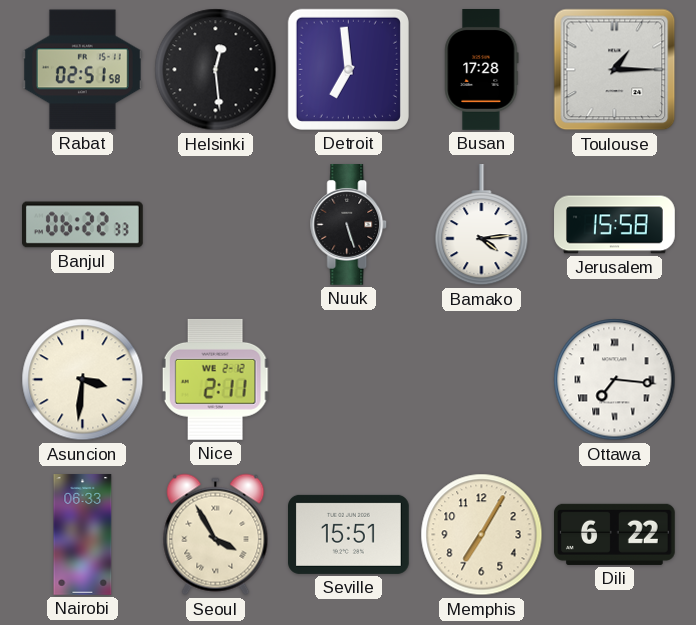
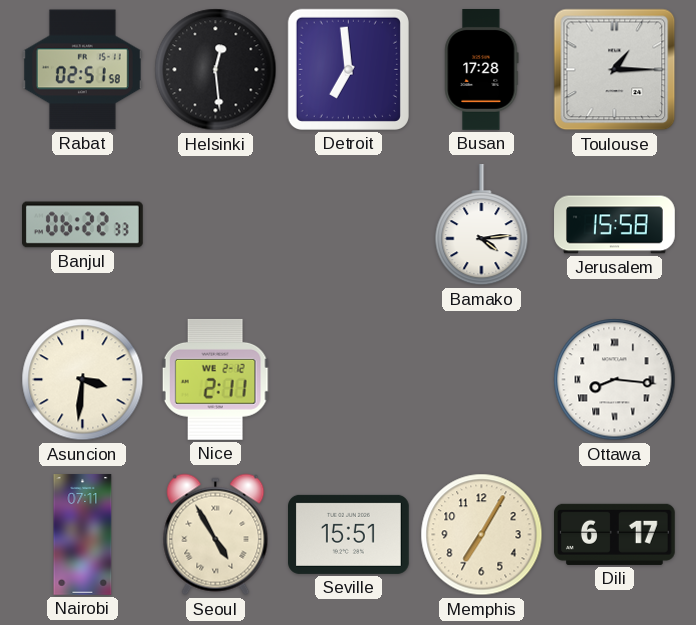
Nuuk: 5:27 -> none (349, 225)
Ottawa: 7:16 -> 8:16 (615, 380)
Nairobi: 06:33 -> 07:11 (83, 535)
Seoul: 3:55 -> 4:55 (216, 535)
Dili: 6:22 -> 6:17 (615, 534)
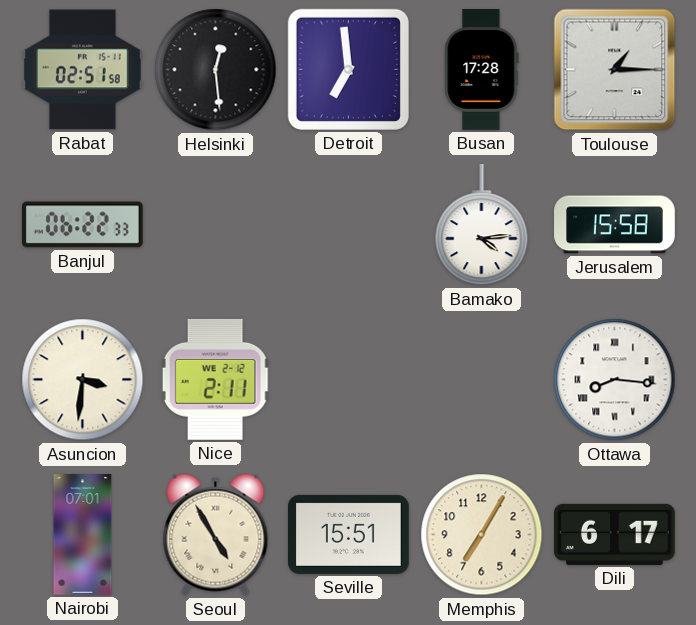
Nairobi: 07:11 -> 07:01 (83, 535)
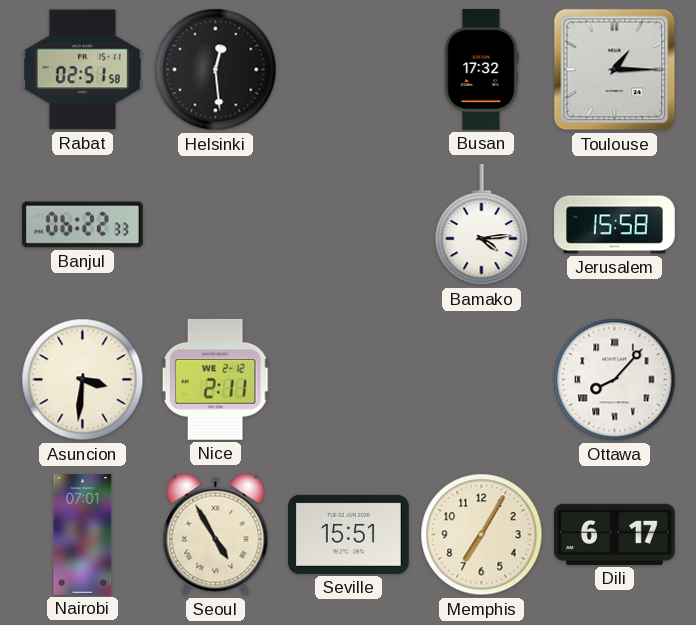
Detroit: 6:59 -> none (348, 69)
Busan: 17:28 -> 17:32 (482, 70)
Ottawa: 8:16 -> 8:07 (615, 380)
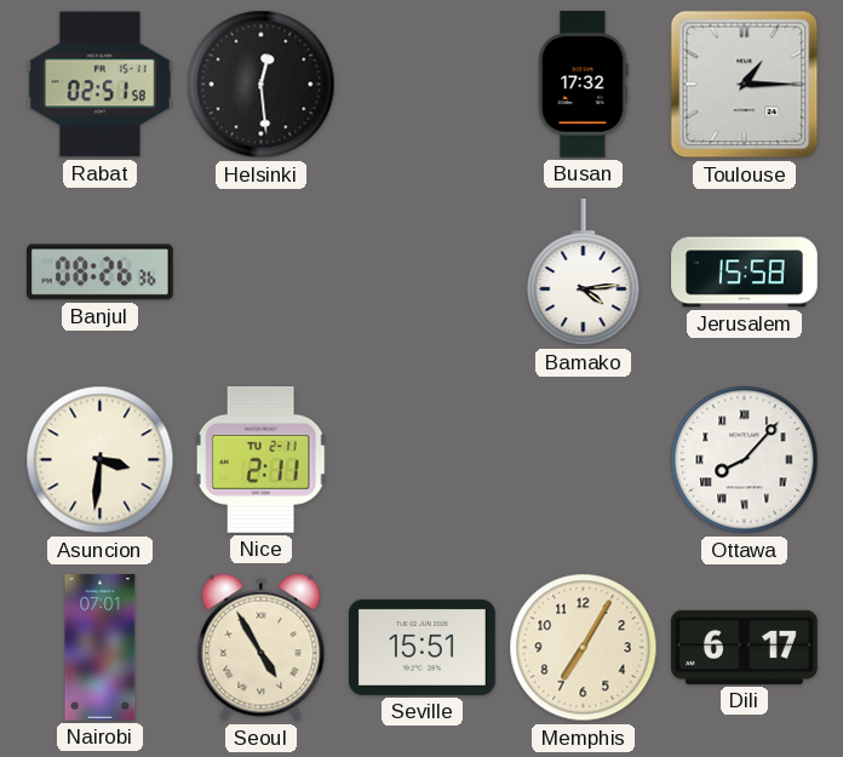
Banjul: 06:22 -> 08:26 (101, 273)
Nice date: WE 2-12 -> TU 2-11 (260, 459)
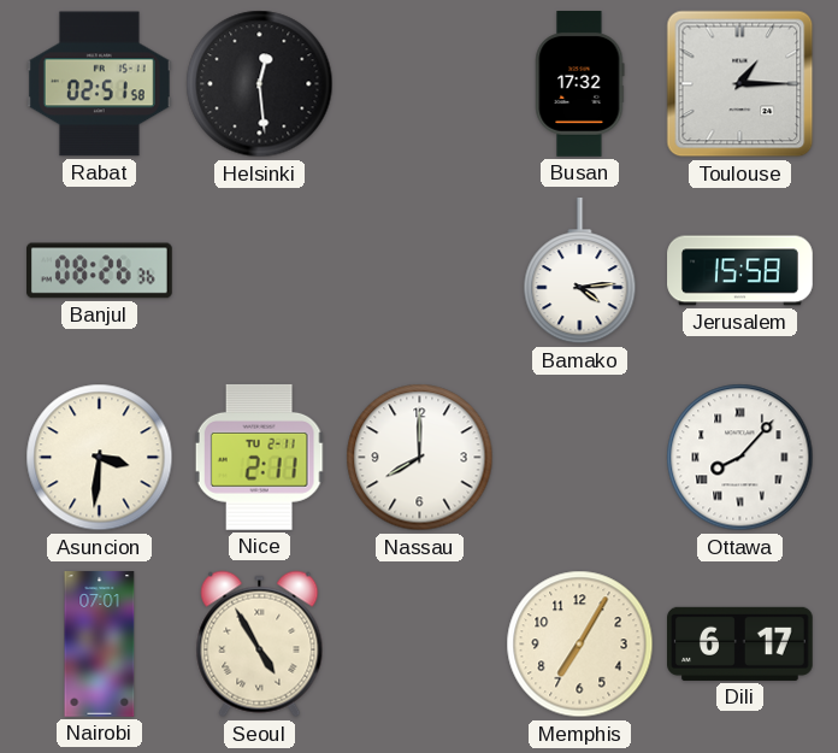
Nassau: none -> 8:00 (420, 458)
Seville: 15:51 -> none (423, 647)
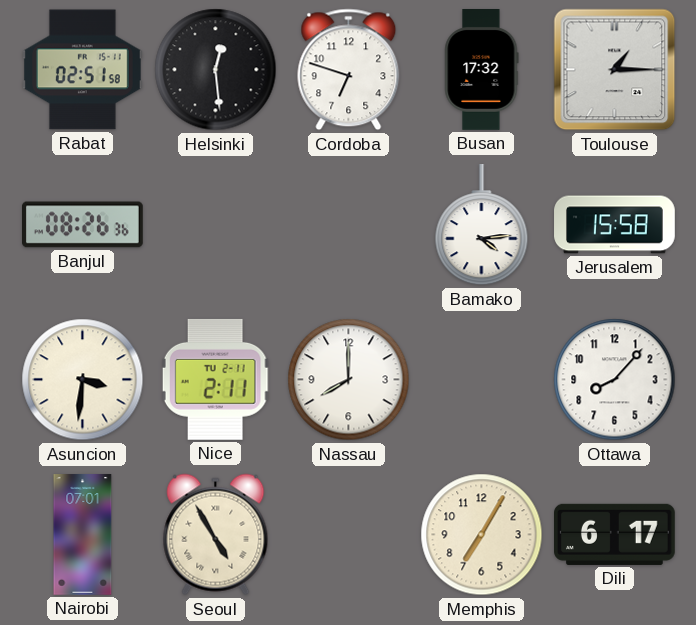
Cordoba: none -> 6:48 (349, 70)
Ottawa numerals: Roman -> Arabic (615, 380)
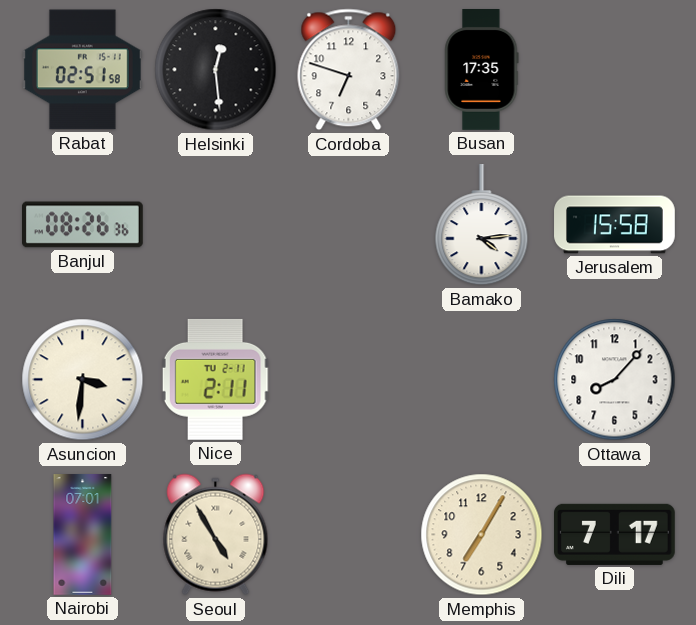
Busan: 17:32 -> 17:35 (482, 70)
Toulouse: 1:15 -> none (615, 70)
Nassau: 8:00 -> none (349, 380)
Dili: 6:17 -> 7:17 (615, 534)
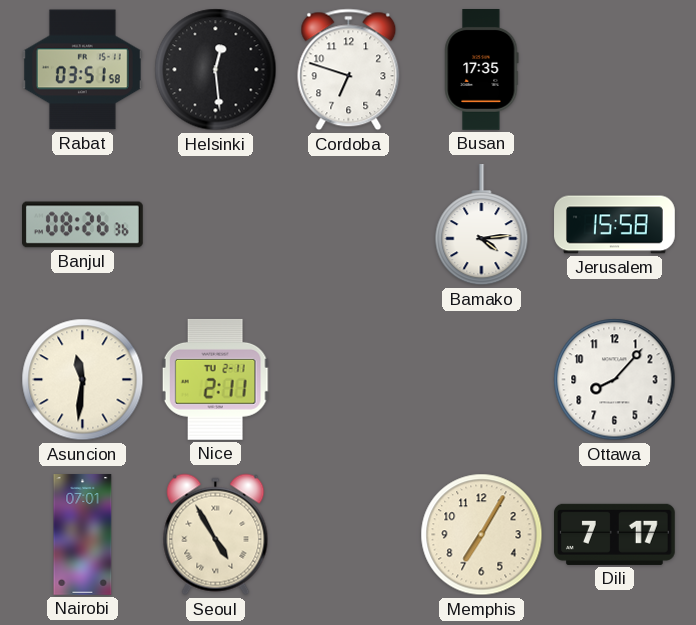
Rabat: 02:51 -> 03:51 (82, 70)
Asuncion: 3:31 -> 11:31 (83, 380)
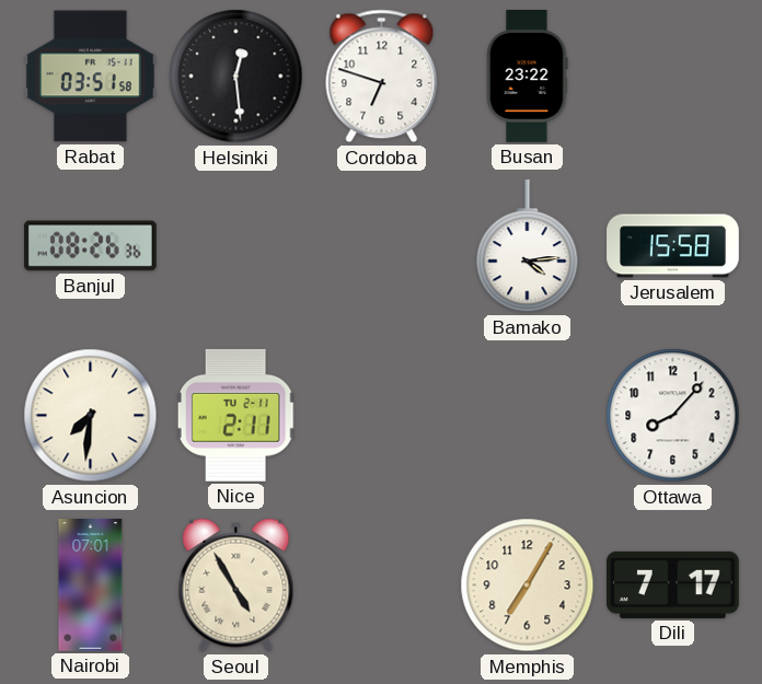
Busan: 17:35 -> 23:22 (528, 77)
Asuncion: 11:31 -> 7:31 (91, 416)
